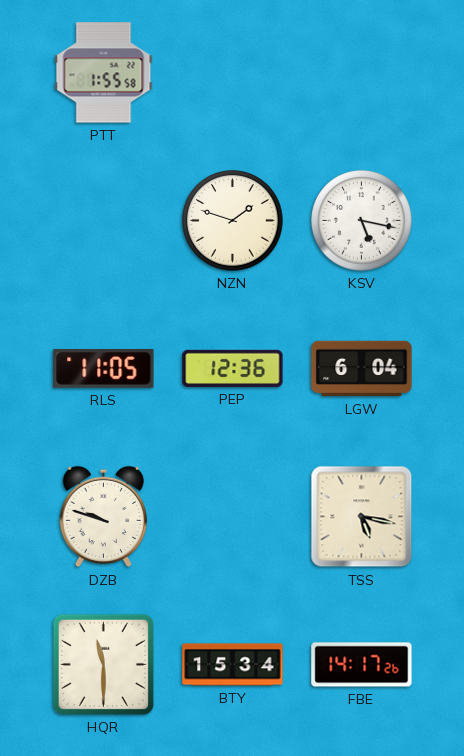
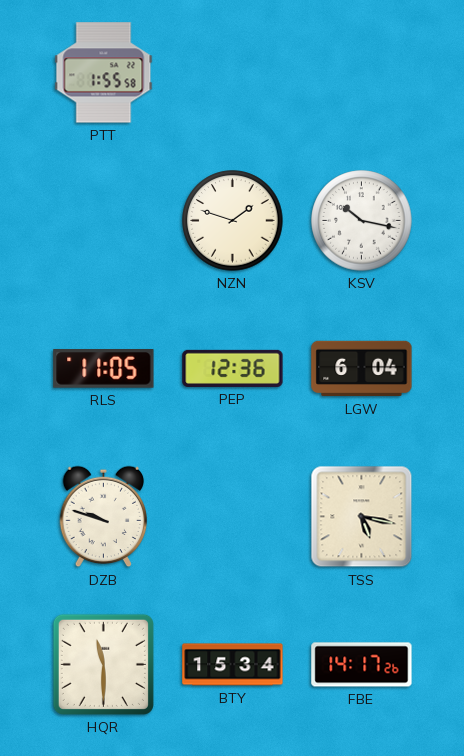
KSV: 5:17 -> 10:17 (362, 221)
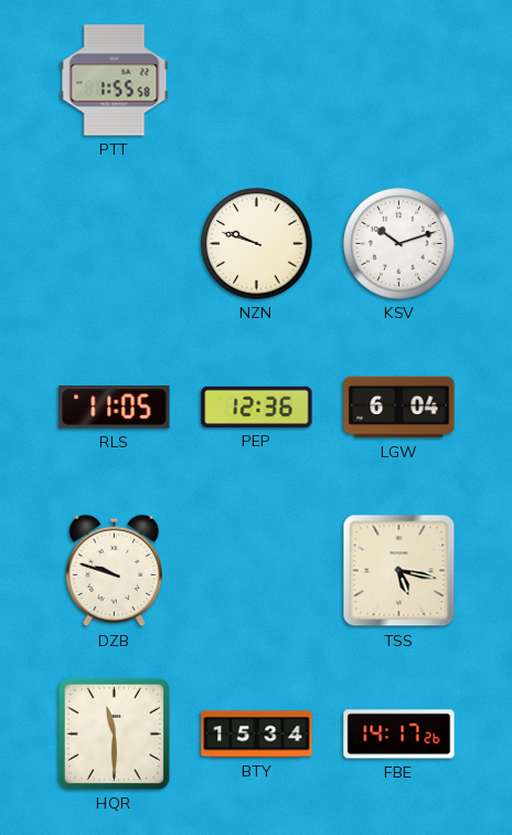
NZN: 1:48 -> 9:48 (257, 244)
KSV: 10:17 -> 10:12 (399, 244)
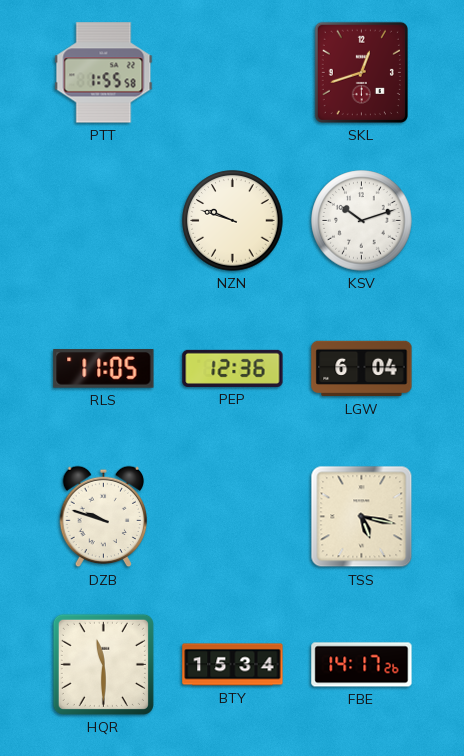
SKL: none -> 12:42 (361, 72)
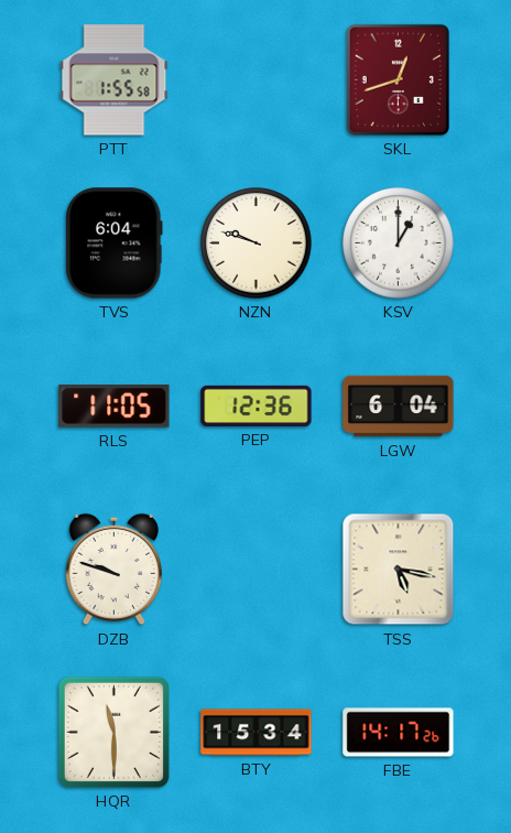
TVS: none -> 6:04 (115, 244)
KSV: 10:12 -> 1:00 (399, 244)
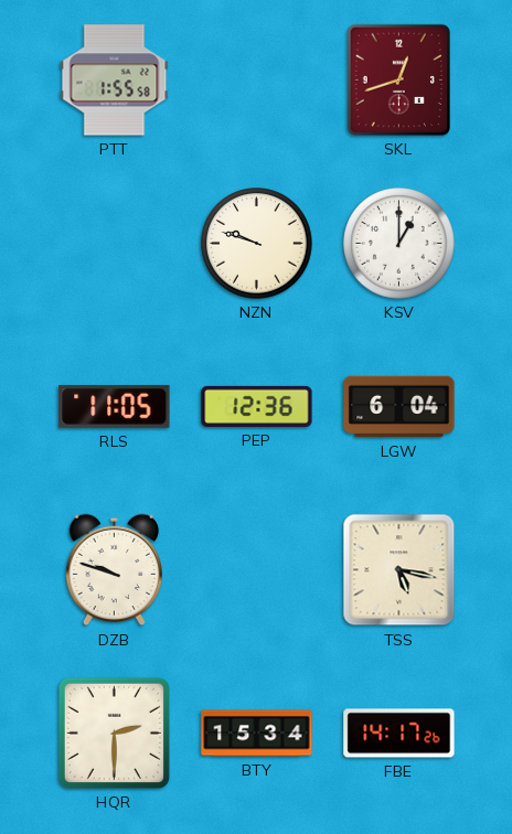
TVS: 6:04 -> none (115, 244)
HQR: 11:30 -> 2:30 (114, 733)
